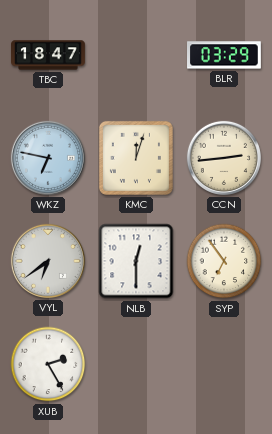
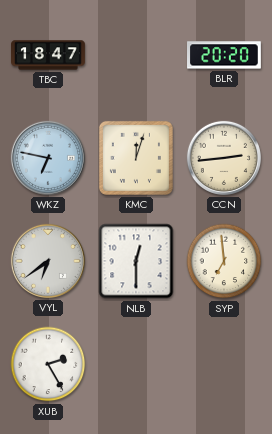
BLR: 03:29 -> 20:20 (225, 55)
SYP: 6:54 -> 6:59 (224, 261)
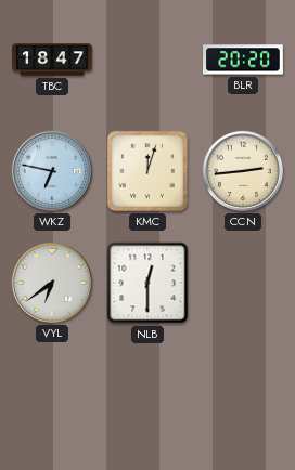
SYP: 6:59 -> none (224, 261)
XUB: 2:25 -> none (48, 364)
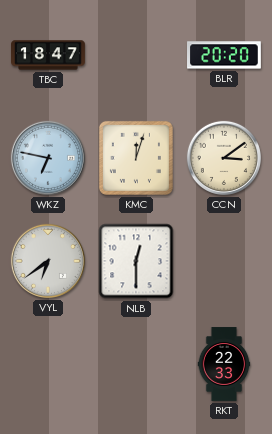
CCN: 2:44 -> 3:09 (224, 158)
RKT: none -> 22:33 (224, 364)
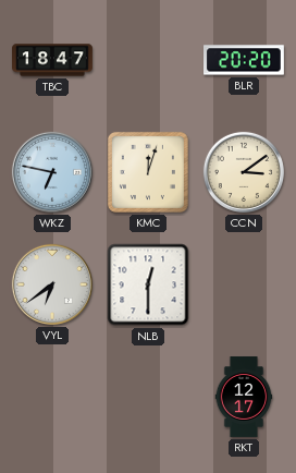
RKT: 22:33 -> 12:17 (244, 397)
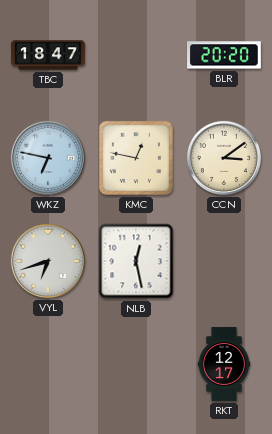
KMC: 12:03 -> 12:47 (136, 158)
VYL: 6:39 -> 6:42 (48, 261)
NLB: 12:30 -> 12:28 (136, 261)
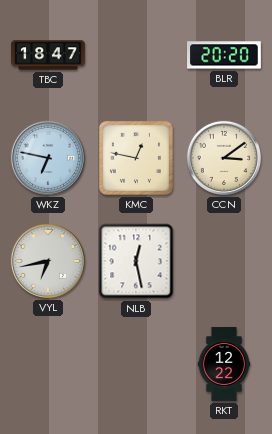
VYL: 6:42 -> 6:43 (48, 261)
RKT: 12:17 -> 12:22 (224, 364)
